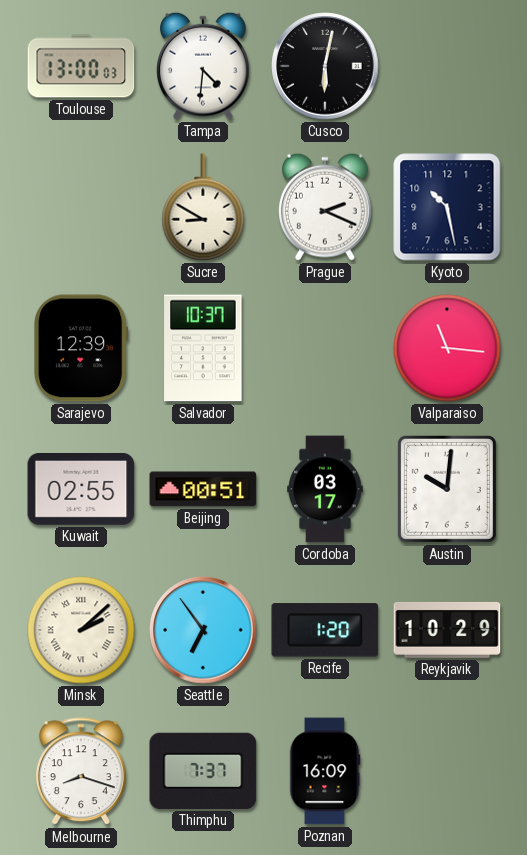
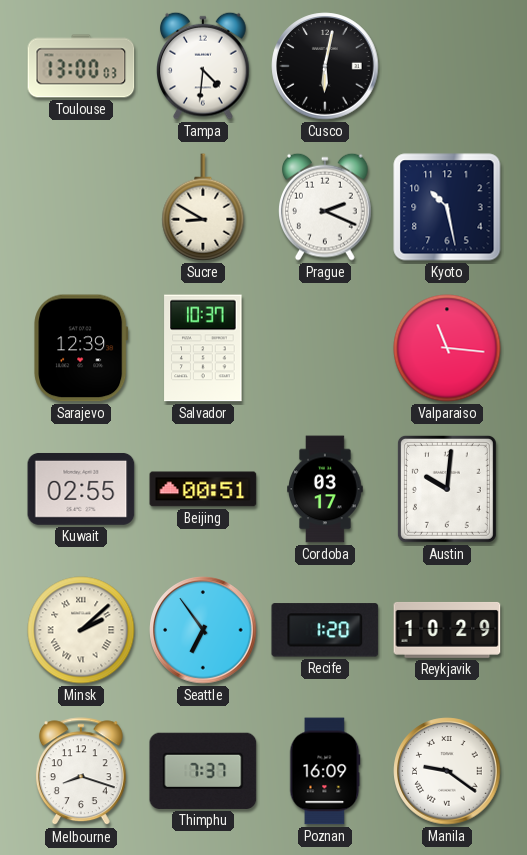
Manila: none -> 9:21 (447, 771)
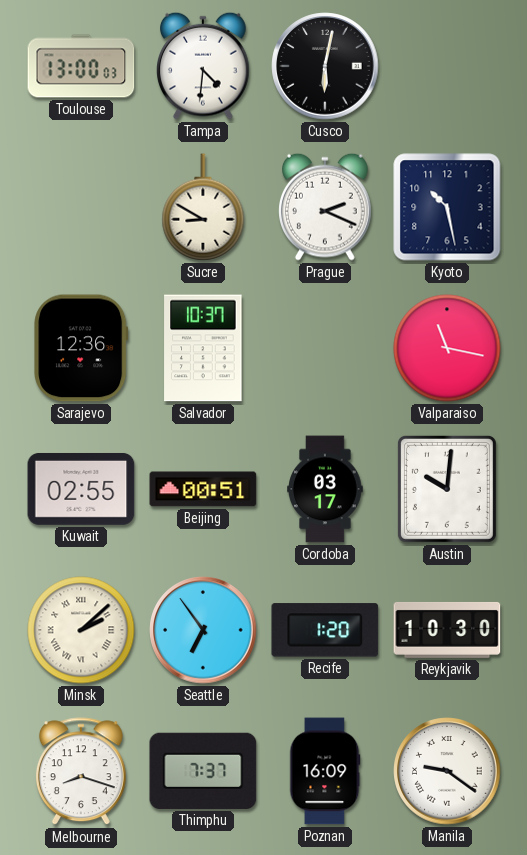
Sarajevo: 12:39 -> 12:36 (81, 348)
Valparaiso: 11:16 -> 11:17 (447, 348)
Reykjavik: 10:29 -> 10:30 (447, 630)
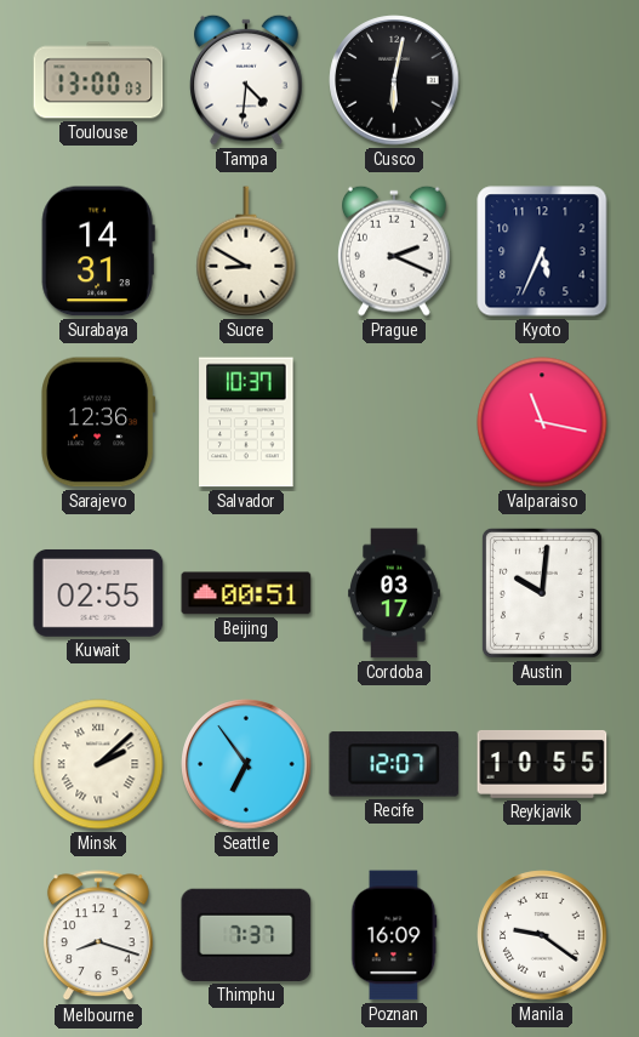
Surabaya: none -> 14:31 (98, 251)
Kyoto: 10:28 -> 5:34 (542, 251)
Recife: 1:20 -> 12:07 (394, 764)
Reykjavik: 10:30 -> 10:55 (542, 764)
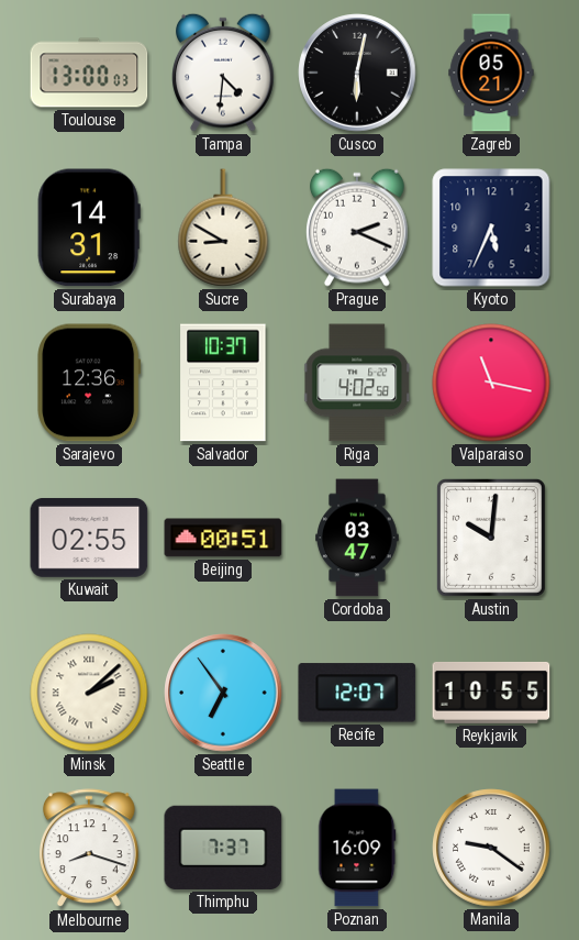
Zagreb: none -> 05:21 (491, 73)
Riga: none -> 4:02 (358, 383)
Cordoba: 03:17 -> 03:47 (357, 538)
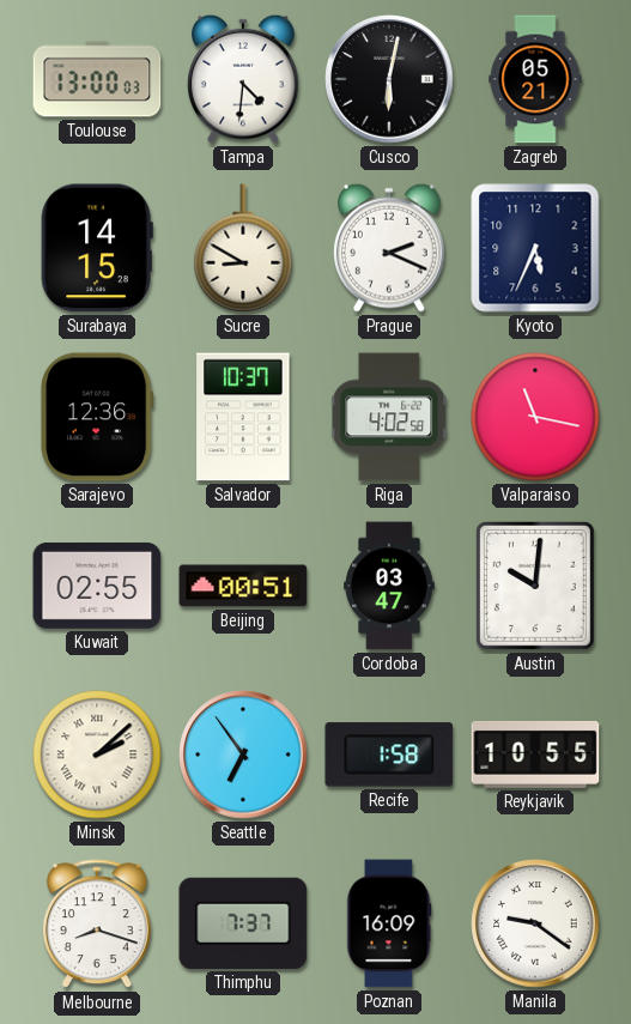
Surabaya: 14:31 -> 14:15 (97, 248)
Recife: 12:07 -> 1:58 (389, 755)
